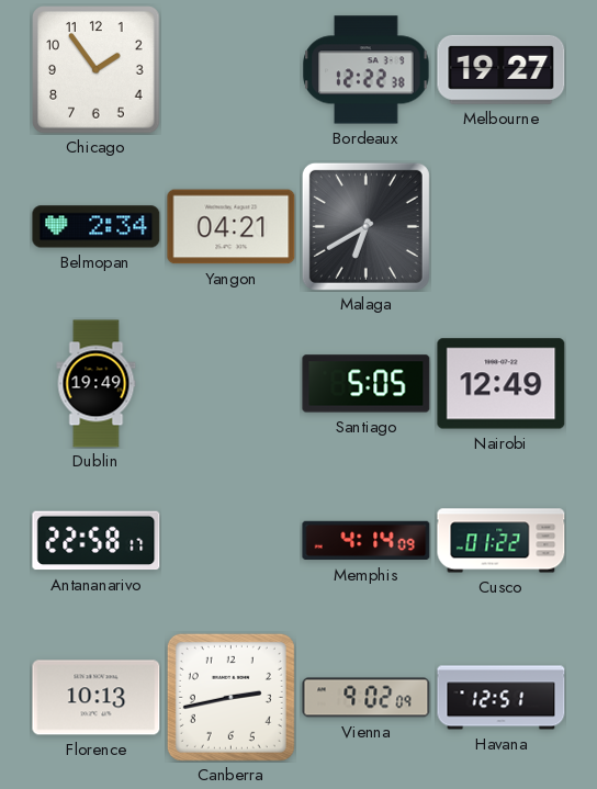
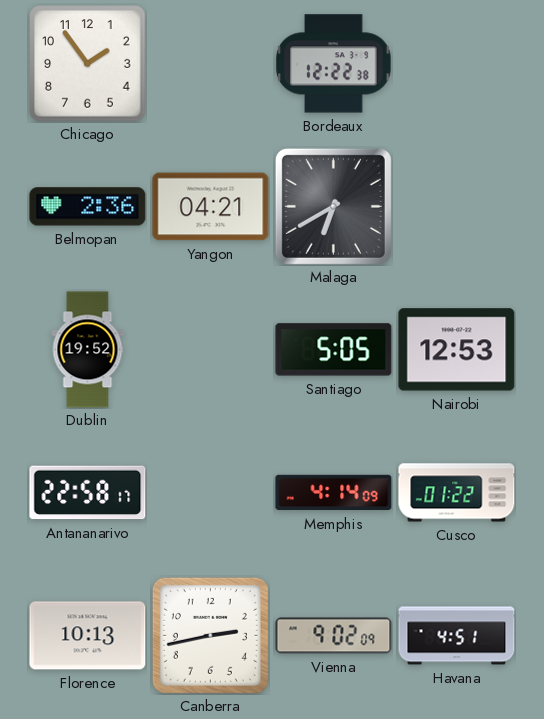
Melbourne: 19:27 -> none (502, 69)
Belmopan: 2:34 -> 2:36 (88, 207)
Dublin: 19:49 -> 19:52 (88, 350)
Nairobi: 12:49 -> 12:53 (457, 350)
Havana: 12:51 -> 4:51 (457, 636)
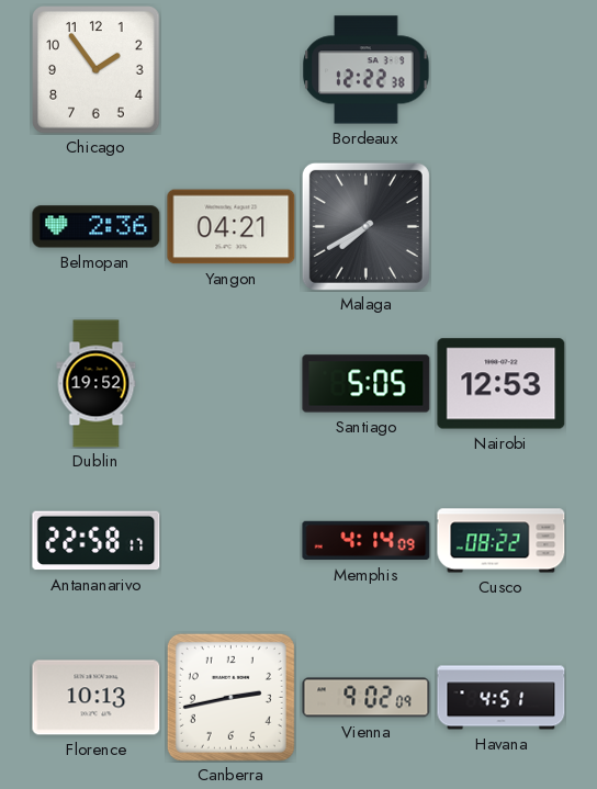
Malaga: 6:40 -> 7:40 (365, 226)
Cusco: 01:22 -> 08:22 (502, 541)
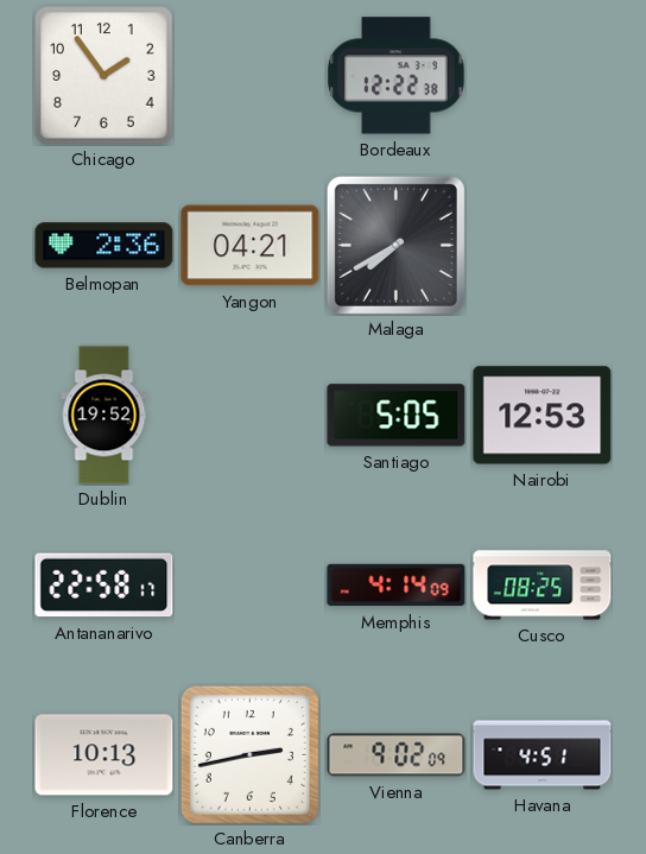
Cusco: 08:22 -> 08:25 (543, 586)
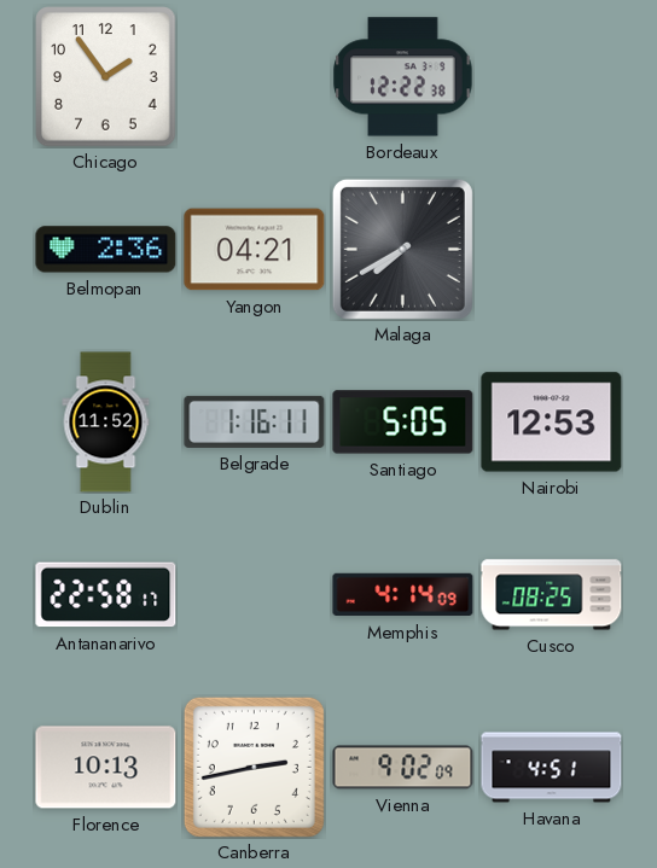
Dublin: 19:52 -> 11:52 (106, 423)
Belgrade: none -> 1:16 (255, 421)
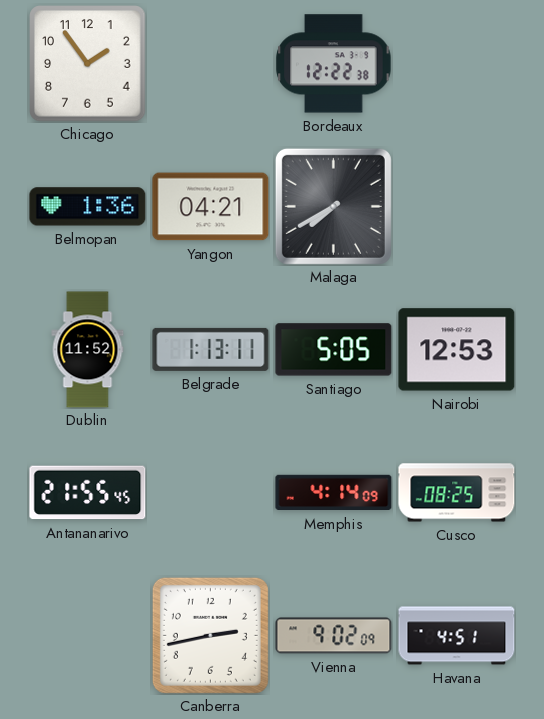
Belmopan: 2:36 -> 1:36 (88, 207)
Belgrade: 1:16 -> 1:13 (211, 349)
Antananarivo: 22:58 -> 21:55 (88, 493)
Florence: 10:13 -> none (106, 768)
